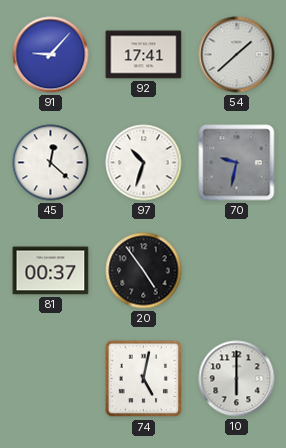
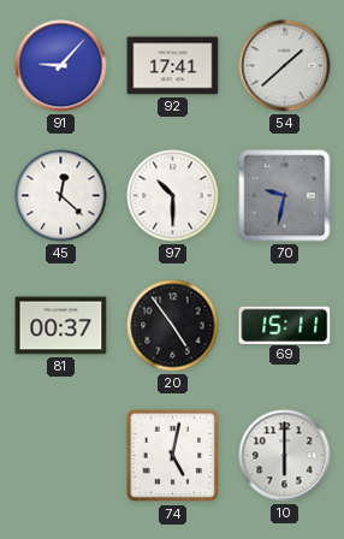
97: 10:33 -> 10:30 (173, 196)
69: none -> 15:11 (285, 325)
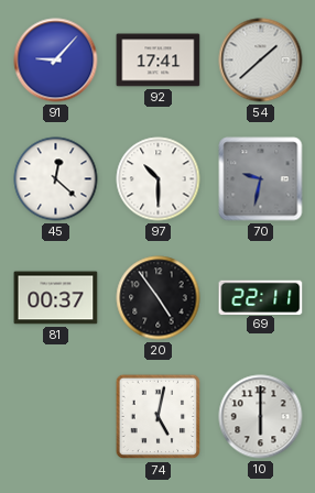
69: 15:11 -> 22:11 (261, 297)
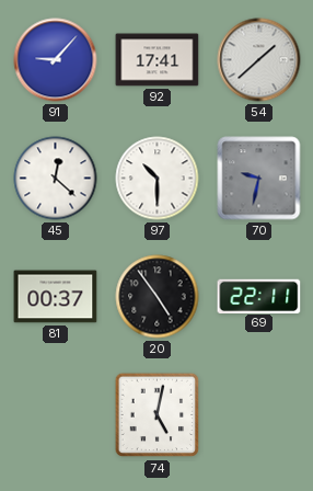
10: 6:00 -> none (261, 417)
